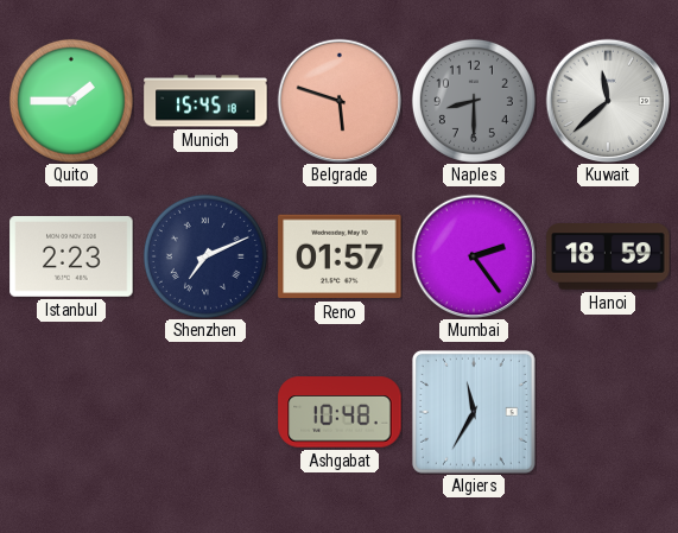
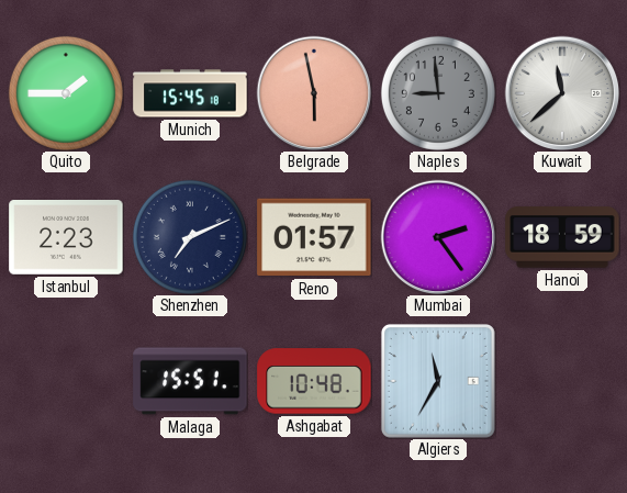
Belgrade: 5:48 -> 5:58 (314, 93)
Naples: 8:30 -> 8:59 (438, 93)
Malaga: none -> 15:51 (190, 381)
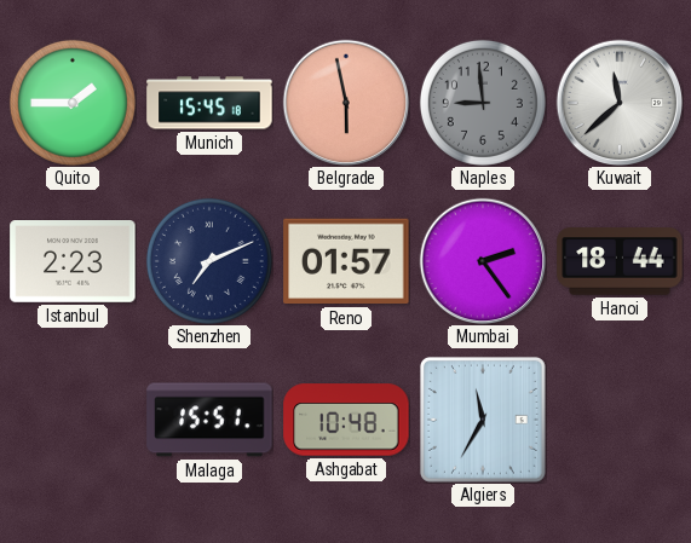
Hanoi: 18:59 -> 18:44 (620, 261)
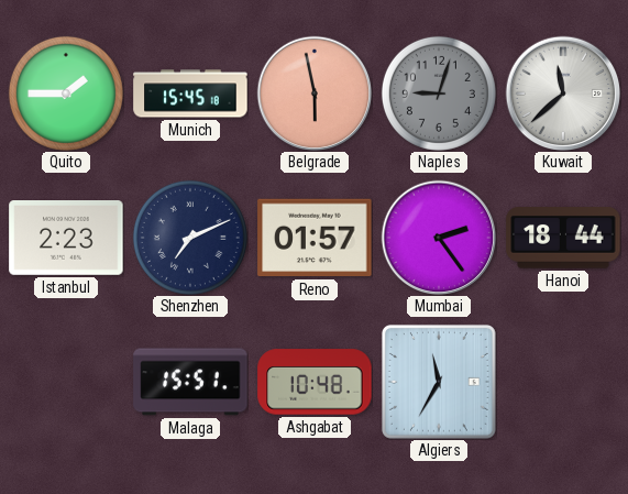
Naples: 8:59 -> 9:03 (439, 94)
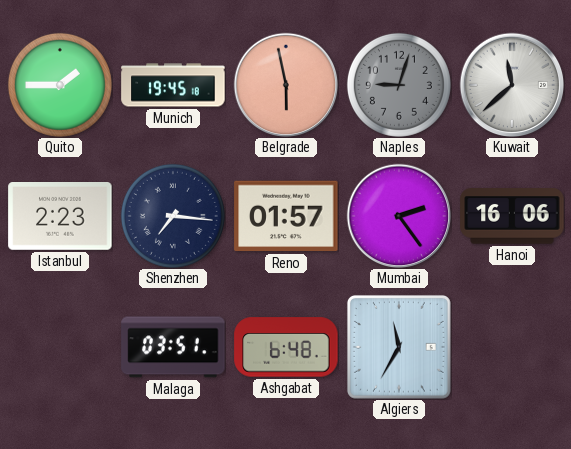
Munich: 15:45 -> 19:45 (173, 85)
Shenzhen: 7:11 -> 7:16 (173, 216)
Hanoi: 18:44 -> 16:06 (512, 216)
Malaga: 15:51 -> 03:51 (173, 347)
Ashgabat: 10:48 -> 6:48 (286, 347)
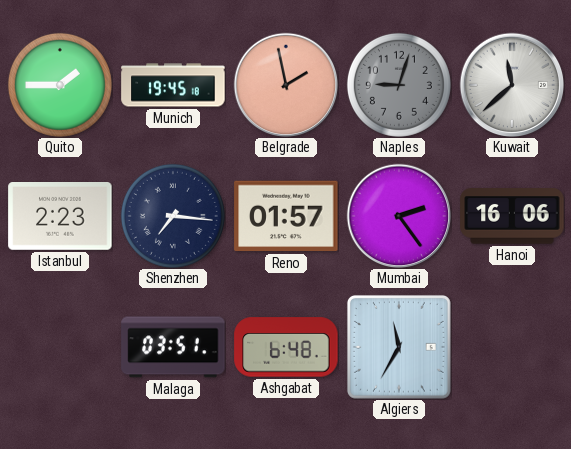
Belgrade: 5:58 -> 1:58 (286, 85)
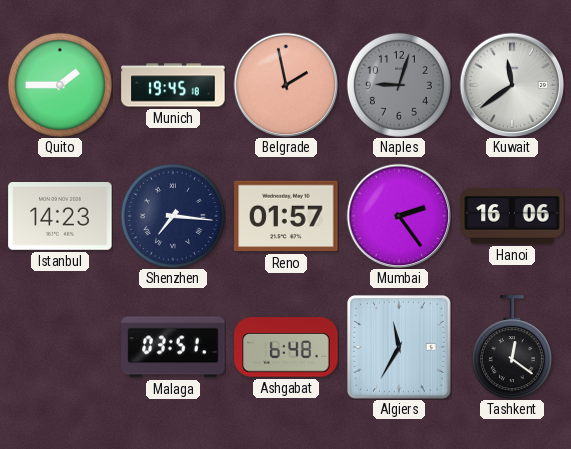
Kuwait: 11:38 -> 11:39 (512, 85)
Istanbul: 2:23 -> 14:23 (60, 217)
Tashkent: none -> 12:21 (512, 347)
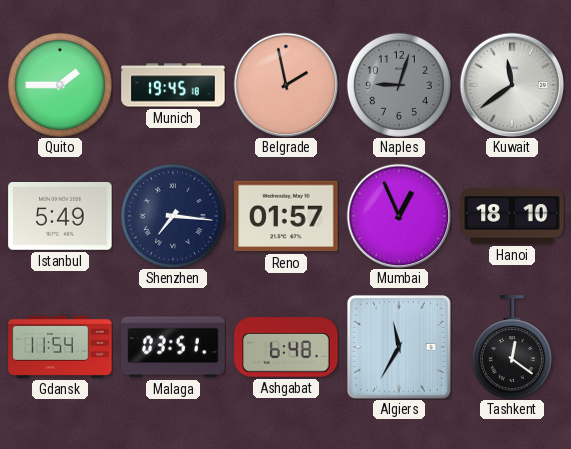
Istanbul: 14:23 -> 5:49 (60, 217)
Mumbai: 2:24 -> 12:56 (399, 216)
Hanoi: 16:06 -> 18:10 (512, 216)
Gdansk: none -> 11:54 (60, 347)
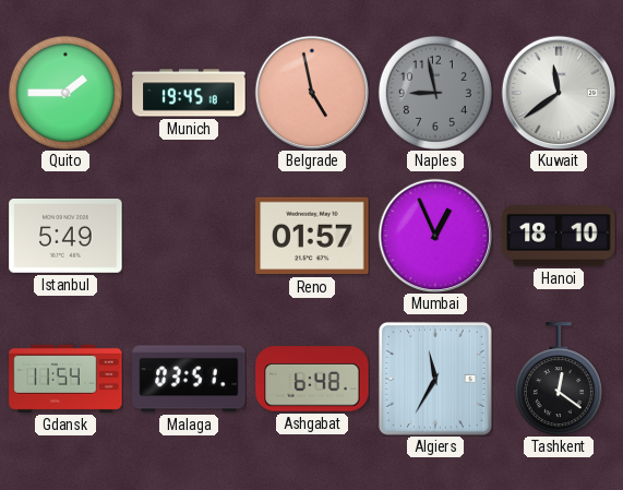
Belgrade: 1:58 -> 4:58 (312, 93)
Naples: 9:03 -> 8:58 (435, 93)
Shenzhen: 7:16 -> none (173, 216)
